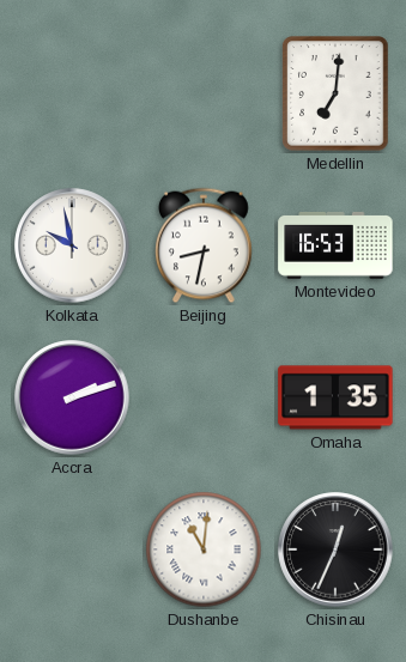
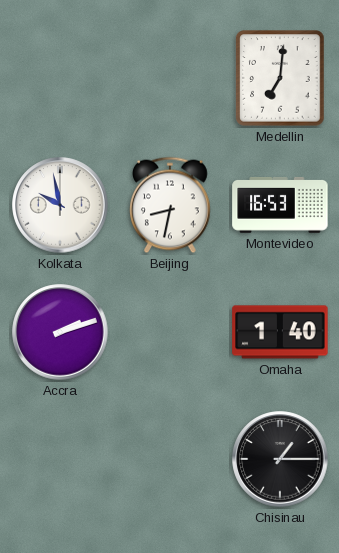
Omaha: 1:35 -> 1:40 (280, 332)
Dushanbe: 11:01 -> none (204, 549)
Chisinau: 12:34 -> 1:15 (280, 459)
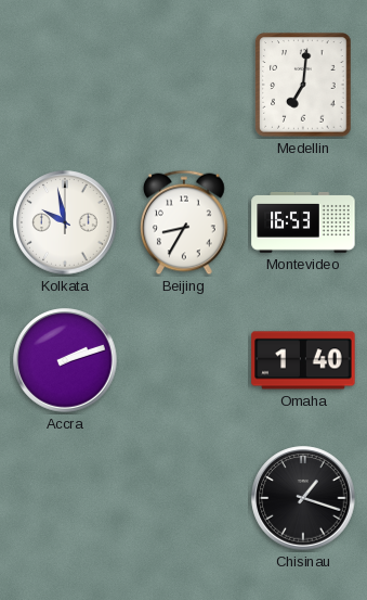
Beijing: 8:32 -> 8:35 (185, 222)
Chisinau: 1:15 -> 1:18 (303, 498)
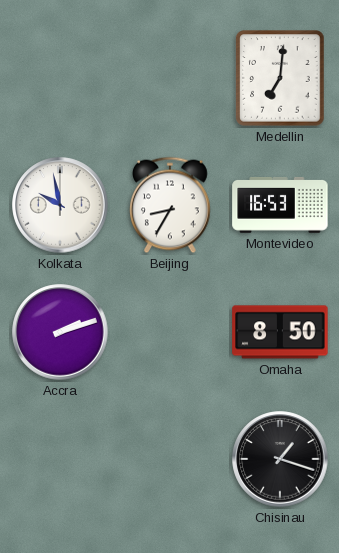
Omaha: 1:40 -> 8:50 (280, 332)
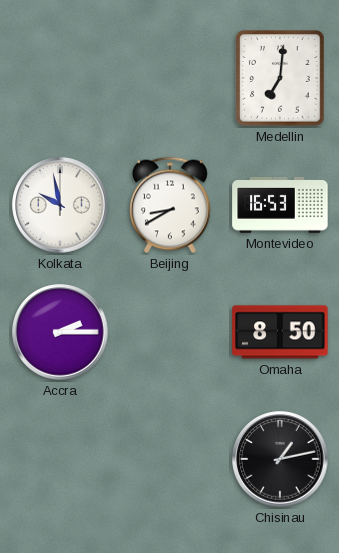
Beijing: 8:35 -> 8:40 (171, 205)
Accra: 2:12 -> 2:15 (60, 332)
Chisinau: 1:18 -> 1:13 (280, 459)
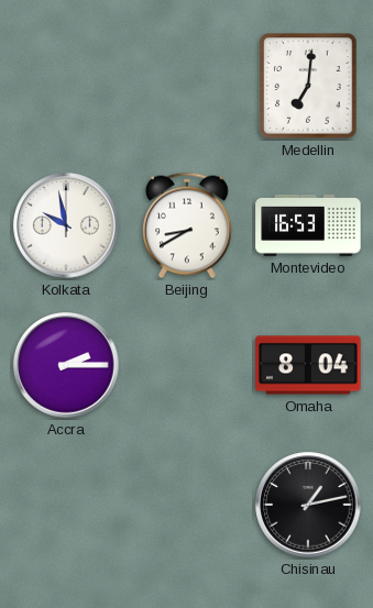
Omaha: 8:50 -> 8:04 (308, 365)
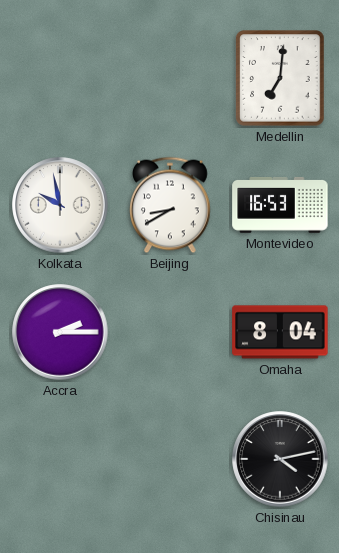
Chisinau: 1:13 -> 4:13 (280, 459)
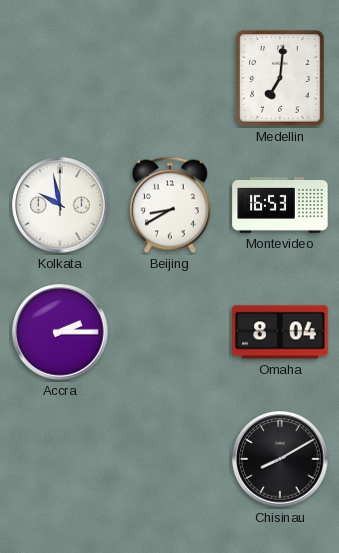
Chisinau: 4:13 -> 8:10 (280, 459)
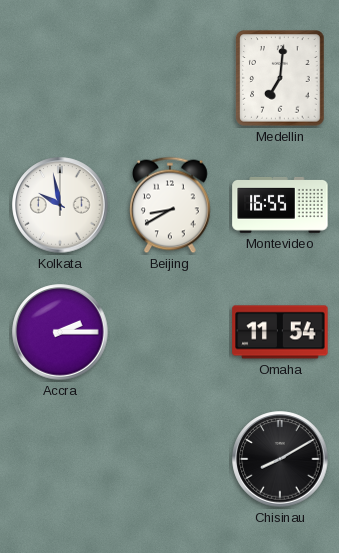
Montevideo: 16:53 -> 16:55 (280, 205)
Omaha: 8:04 -> 11:54 (280, 332)
